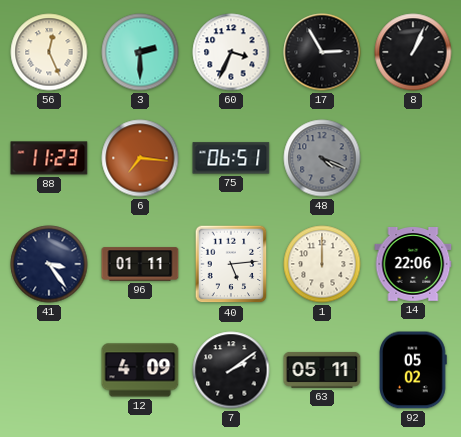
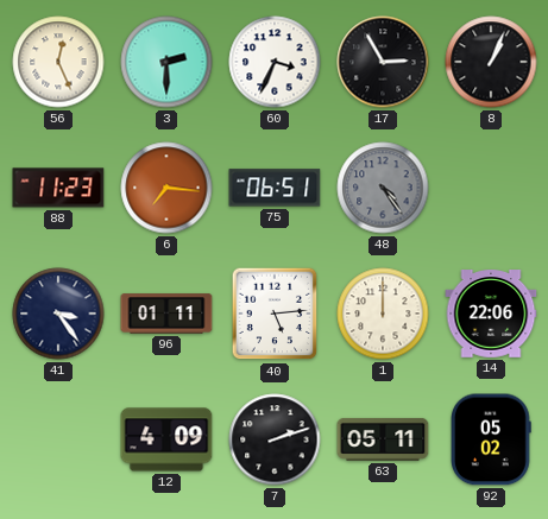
48: 4:19 -> 4:24 (383, 188)
7: 2:09 -> 2:12 (275, 439)
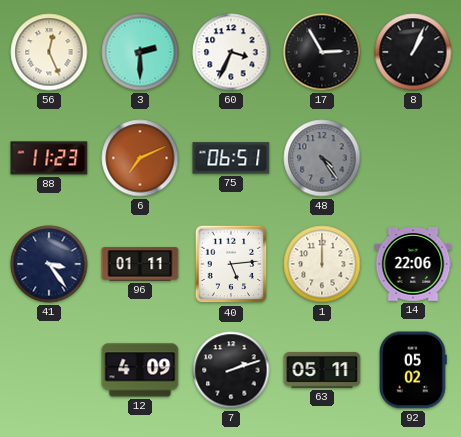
6: 7:16 -> 7:11 (140, 158)
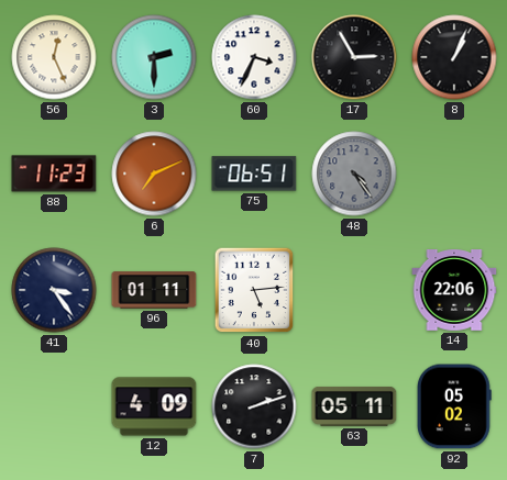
1: 12:00 -> none (322, 264)
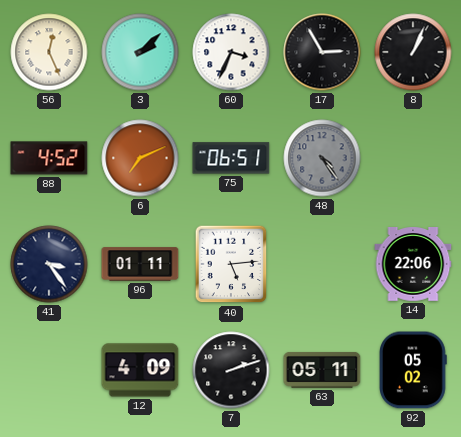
3: 2:30 -> 2:08 (140, 52)
88: 11:23 -> 4:52 (49, 158)
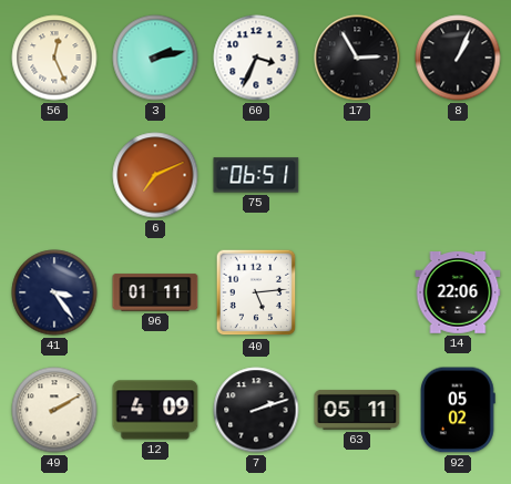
3: 2:08 -> 2:13 (155, 58)
88: 4:52 -> none (49, 158)
48: 4:24 -> none (322, 158)
49: none -> 2:10 (54, 410)
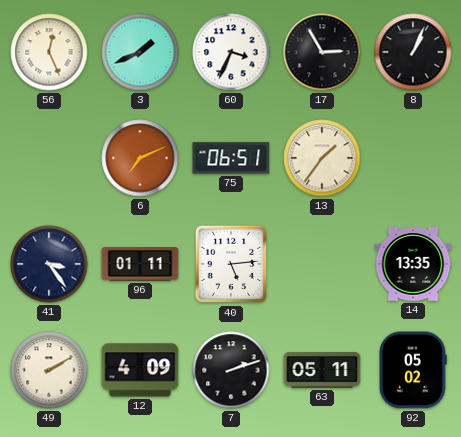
3: 2:13 -> 1:41 (140, 52)
13: none -> 1:36 (322, 158)
14: 22:06 -> 13:35 (413, 265)
